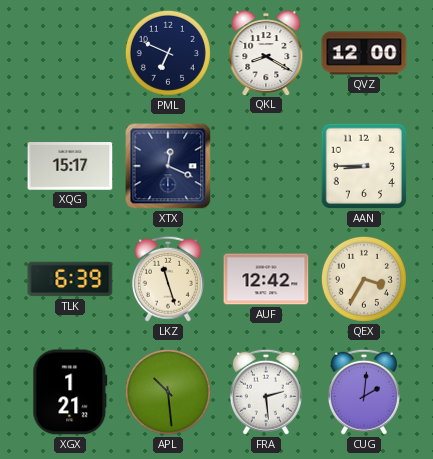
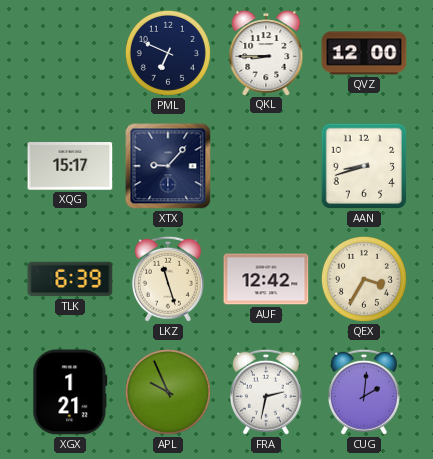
QKL: 8:20 -> 8:45 (266, 53)
XTX: 12:19 -> 9:07 (168, 166)
AAN: 8:45 -> 8:42 (364, 166)
APL: 10:29 -> 9:56 (168, 392)
FRA: 2:29 -> 2:32 (266, 392)
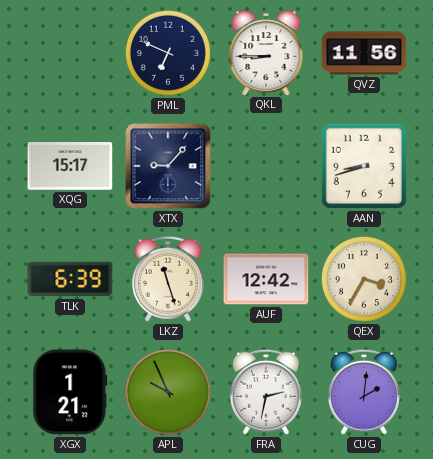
QVZ: 12:00 -> 11:56 (364, 53)
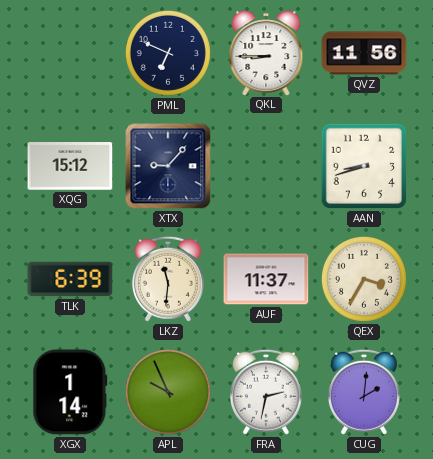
XQG: 15:17 -> 15:12 (70, 166)
LKZ: 11:27 -> 11:31 (168, 279)
AUF: 12:42 -> 11:37 (266, 279)
XGX: 1:21 -> 1:14 (70, 392)
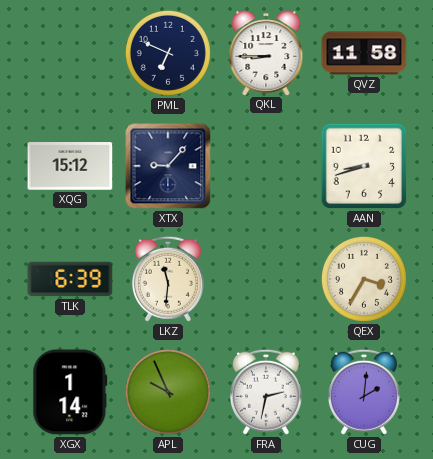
QVZ: 11:56 -> 11:58 (364, 53)
AUF: 11:37 -> none (266, 279)
